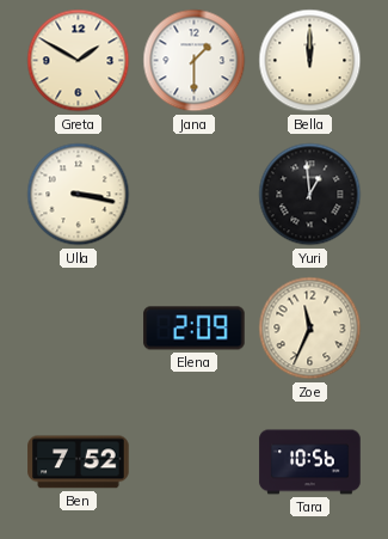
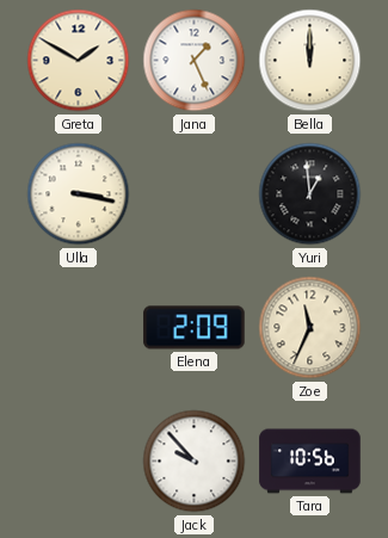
Jana: 1:30 -> 1:26 (195, 61)
Ben: 7:52 -> none (79, 463)
Jack: none -> 9:53 (195, 462)
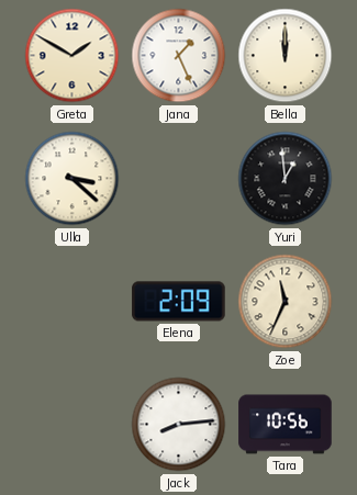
Ulla: 3:17 -> 3:22 (72, 179)
Jack: 9:53 -> 8:14 (179, 425)
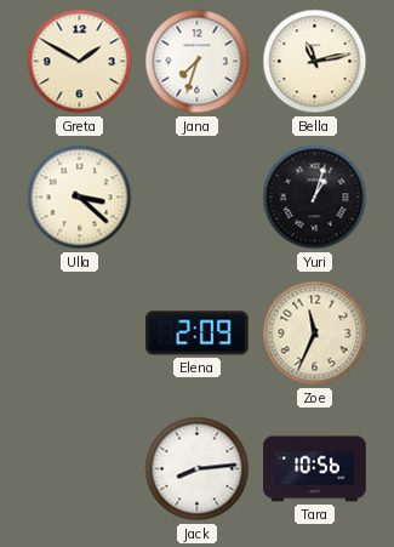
Jana: 1:26 -> 7:33 (198, 62)
Bella: 12:00 -> 11:13 (315, 62)
Yuri: 12:59 -> 1:03 (315, 198)
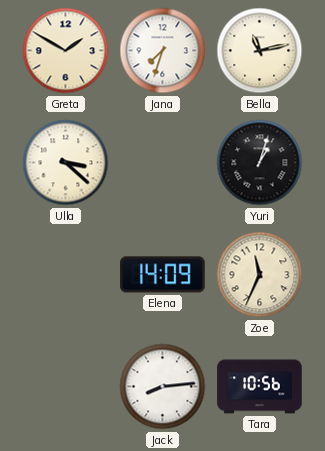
Elena: 2:09 -> 14:09 (163, 275)
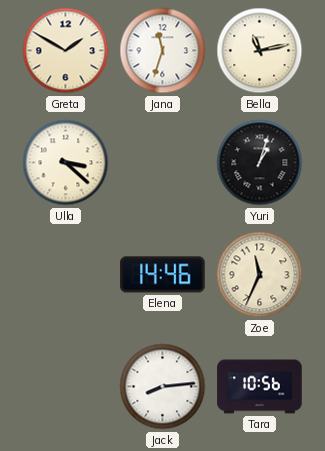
Jana: 7:33 -> 11:33 (163, 51)
Elena: 14:09 -> 14:46 (163, 275)
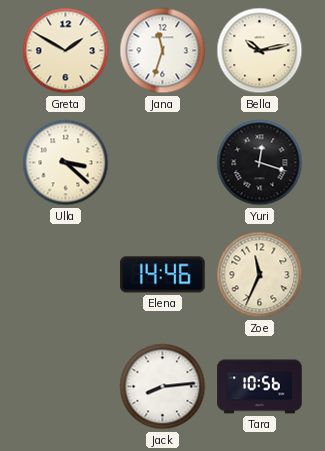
Bella: 11:13 -> 10:13 (260, 51)
Yuri: 1:03 -> 12:18 (260, 163)
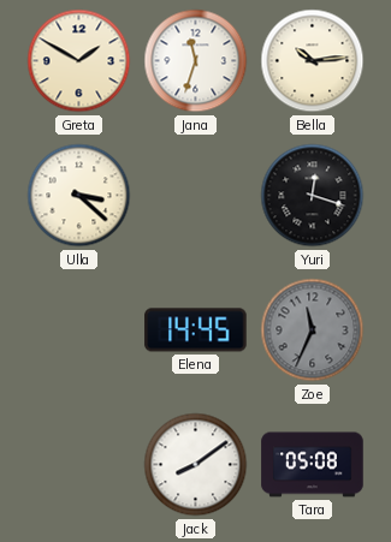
Bella: 10:13 -> 10:14 (313, 61)
Elena: 14:46 -> 14:45 (196, 330)
Zoe dial: cream -> grey (313, 330)
Jack: 8:14 -> 8:09 (196, 465)
Tara: 10:56 -> 05:08 (313, 465)
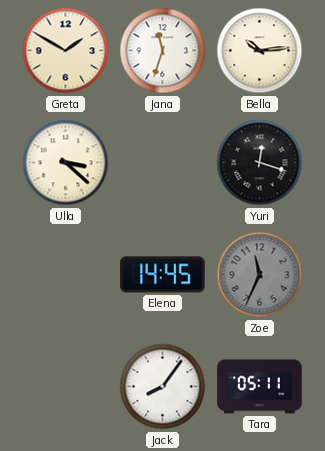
Jack: 8:09 -> 8:06 (163, 387)
Tara: 05:08 -> 05:11 (260, 387)
